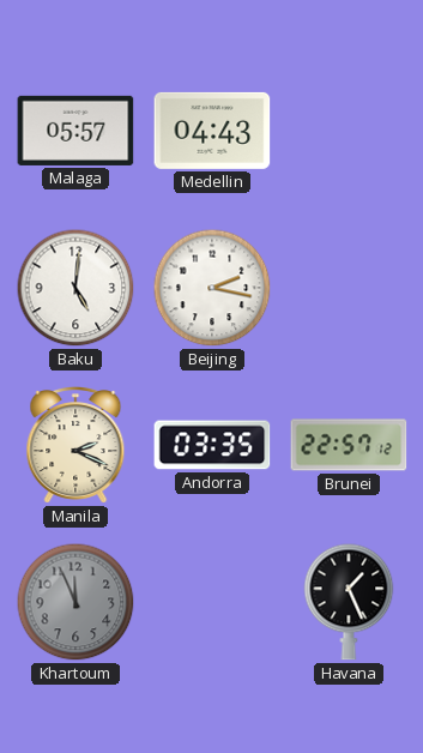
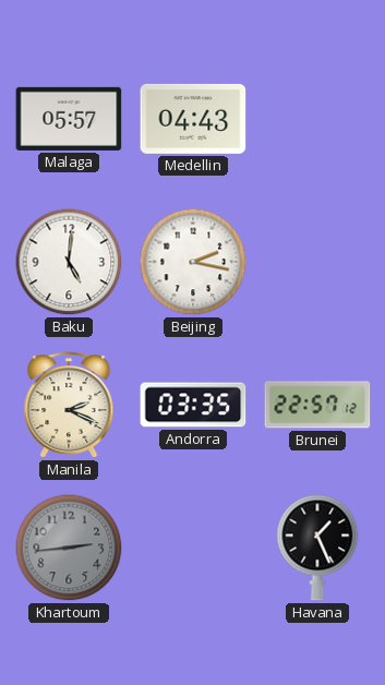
Khartoum: 11:56 -> 2:44 (69, 548)
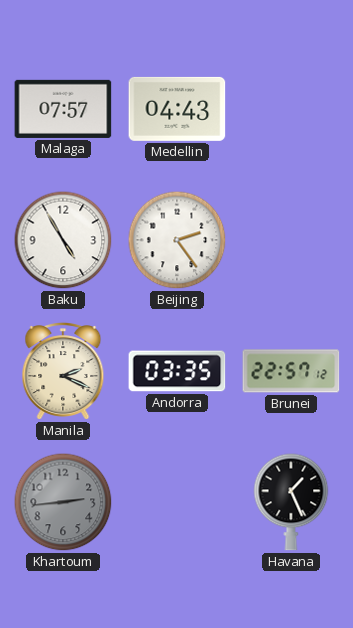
Malaga: 05:57 -> 07:57 (63, 109)
Baku: 5:01 -> 4:55 (63, 240)
Beijing: 2:17 -> 2:24 (177, 240)
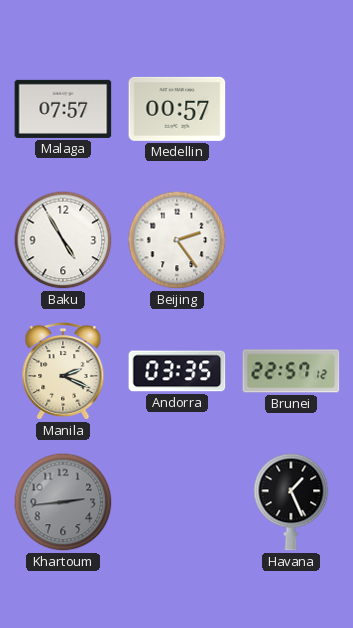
Medellin: 04:43 -> 00:57 (177, 109)
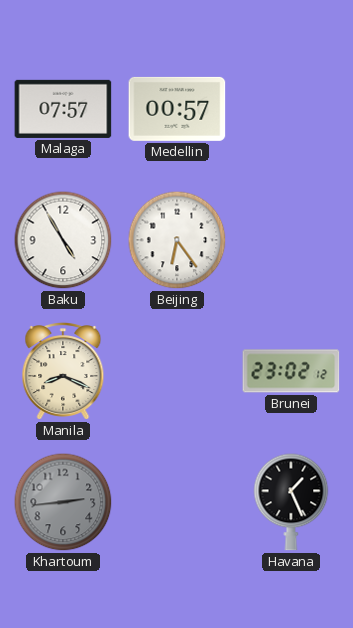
Beijing: 2:24 -> 6:24 (177, 240)
Manila: 2:19 -> 8:19 (63, 372)
Andorra: 03:35 -> none (177, 371)
Brunei: 22:57 -> 23:02 (291, 371)
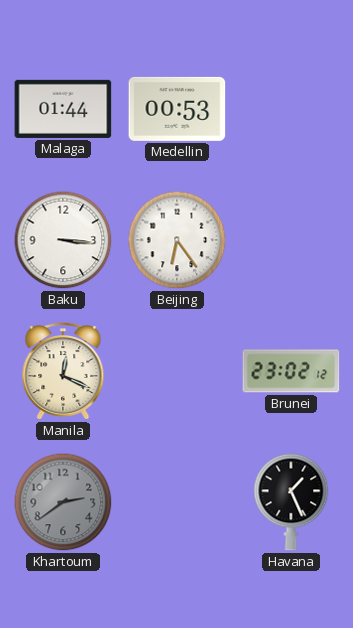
Malaga: 07:57 -> 01:44 (63, 109)
Medellin: 00:57 -> 00:53 (177, 109)
Baku: 4:55 -> 3:16 (63, 240)
Manila: 8:19 -> 12:19 (63, 372)
Khartoum: 2:44 -> 2:39 (63, 502)
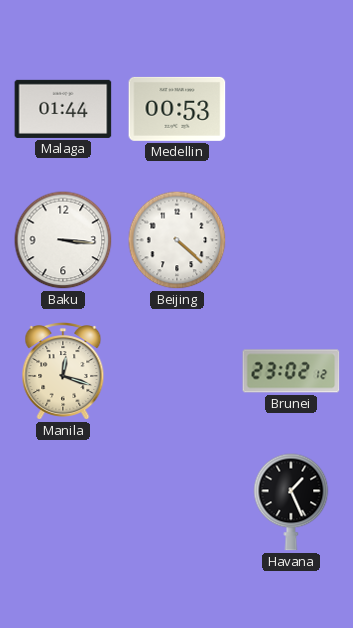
Beijing: 6:24 -> 4:22 (177, 240)
Manila: 12:19 -> 12:18 (63, 372)
Khartoum: 2:39 -> none (63, 502)
